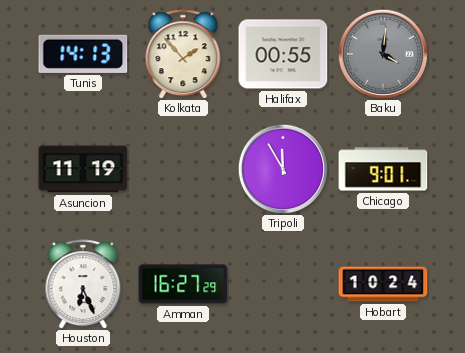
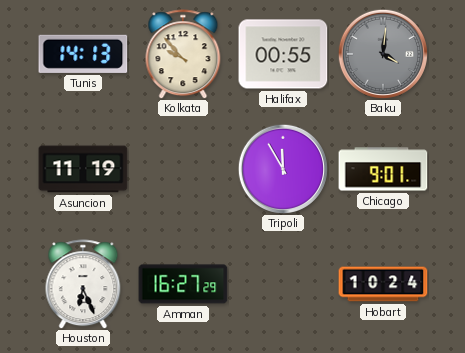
Kolkata: 1:53 -> 9:53 (183, 54)
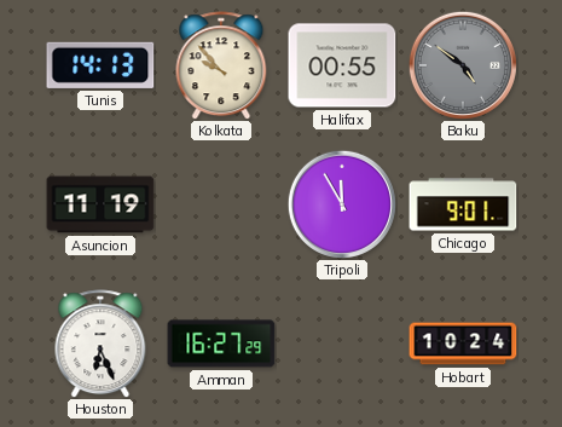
Baku: 4:01 -> 4:51 (463, 65)
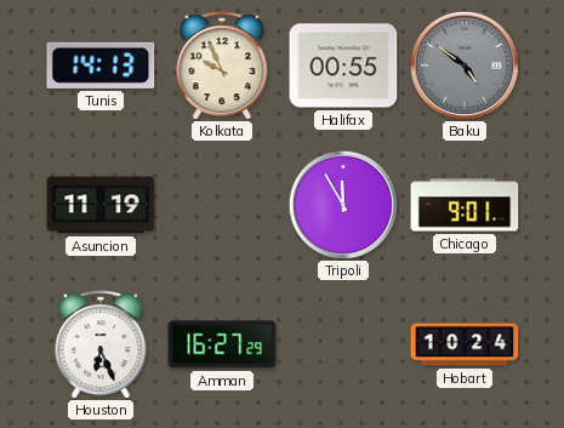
Kolkata: 9:53 -> 9:56 (222, 65)
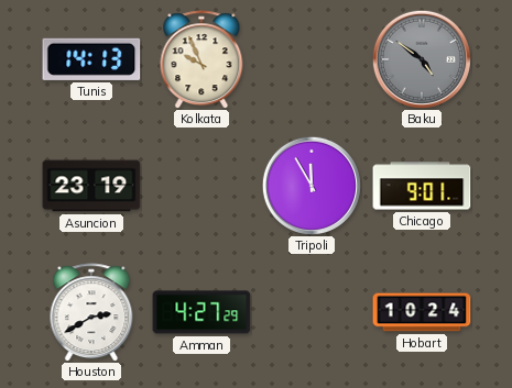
Halifax: 00:55 -> none (343, 65)
Asuncion: 11:19 -> 23:19 (91, 186)
Houston: 6:26 -> 2:40 (91, 312)
Amman: 16:27 -> 4:27 (201, 312)
